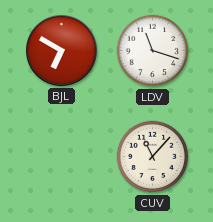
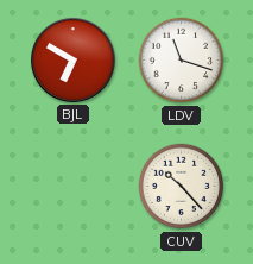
CUV: 11:07 -> 10:23 (182, 187)
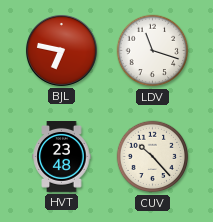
BJL: 6:50 -> 6:47 (62, 51)
HVT: none -> 23:48 (62, 157)
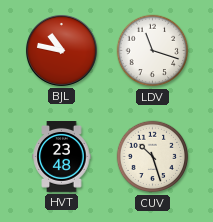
BJL: 6:47 -> 10:47 (62, 51)
CUV: 10:23 -> 10:27 (153, 157)
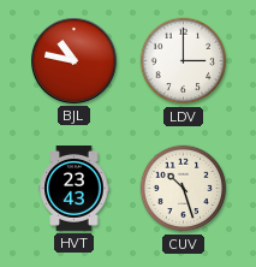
LDV: 11:18 -> 3:00 (184, 61)
HVT: 23:48 -> 23:43 (75, 189)
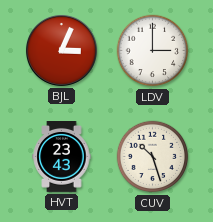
BJL: 10:47 -> 3:04 (62, 51)
